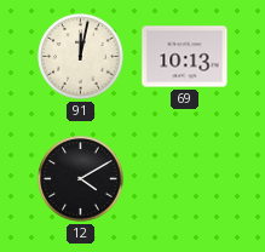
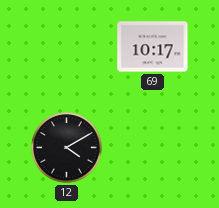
91: 12:02 -> none (81, 57)
69: 10:13 -> 10:17 (153, 47)
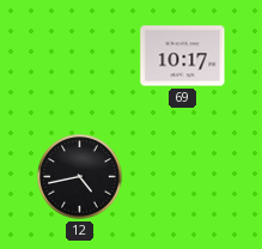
12: 4:10 -> 4:43 (80, 177)
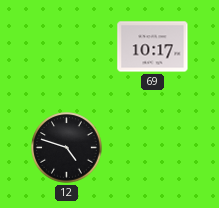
12: 4:43 -> 4:48 (67, 148)
